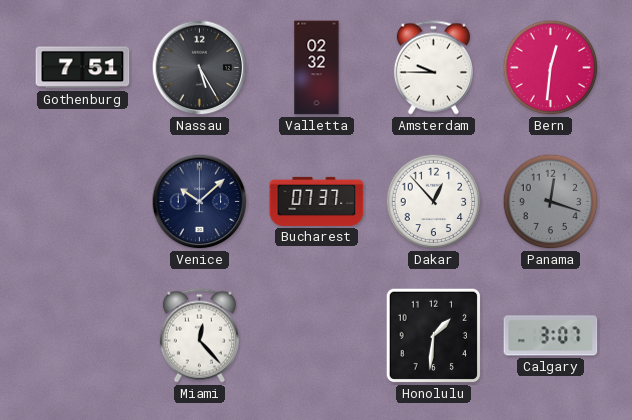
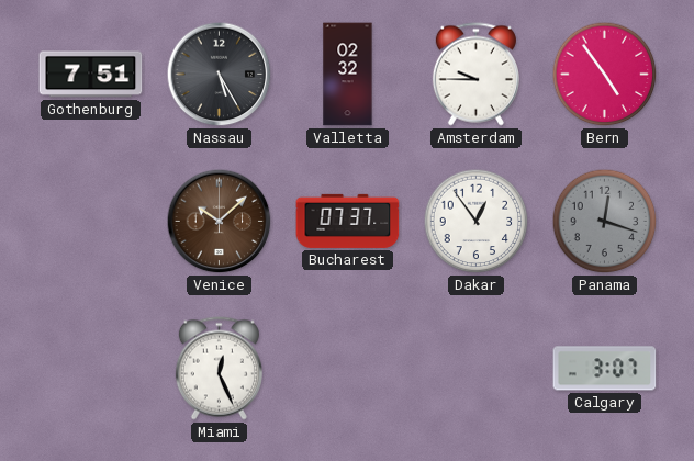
Bern: 12:31 -> 4:54 (605, 75)
Venice dial: navy -> brown (220, 222)
Dakar: 12:53 -> 12:54 (477, 222)
Miami: 12:23 -> 12:26 (219, 369)
Honolulu: 1:31 -> none (434, 336)
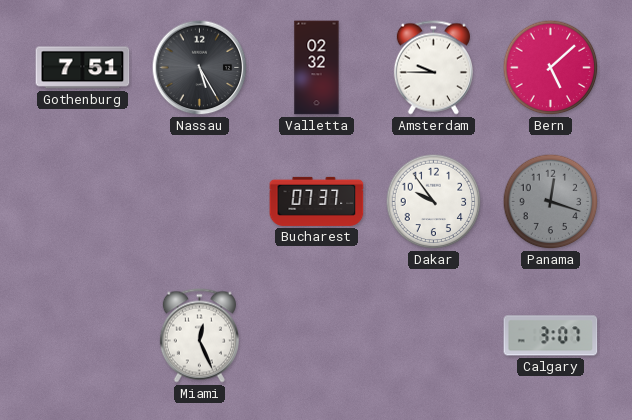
Bern: 4:54 -> 5:08 (551, 68)
Venice: 10:08 -> none (220, 222)
Dakar: 12:54 -> 9:54 (434, 202)
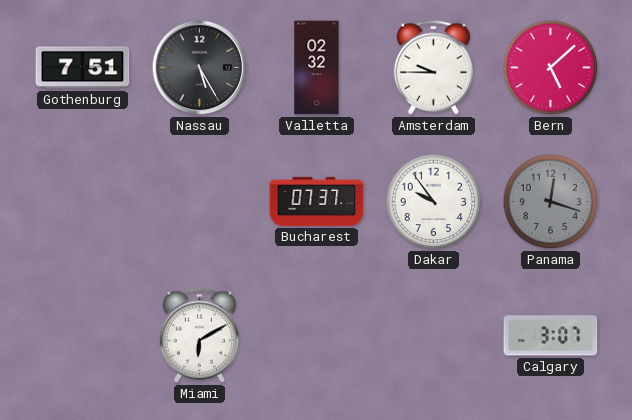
Miami: 12:26 -> 6:10 (199, 336)
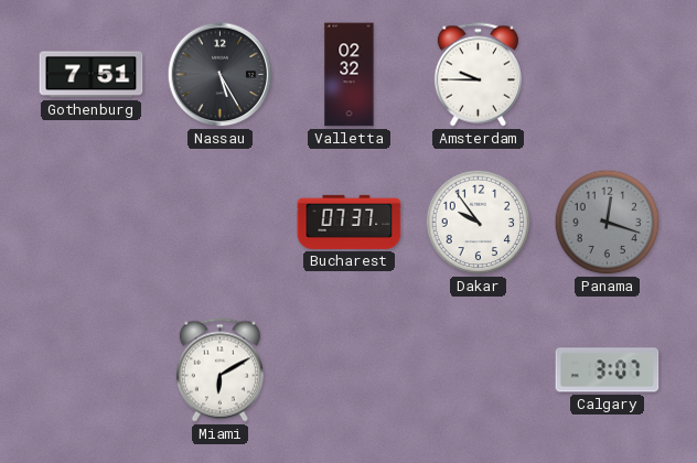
Bern: 5:08 -> none (551, 68)
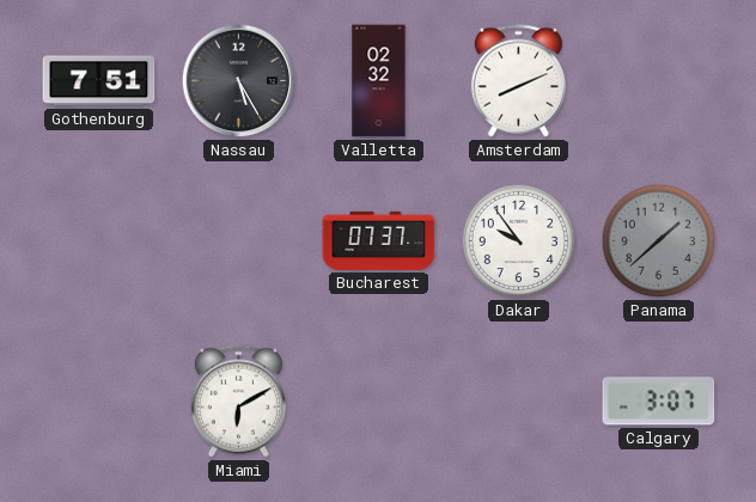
Amsterdam: 9:45 -> 8:11 (518, 81)
Panama: 12:18 -> 1:38 (659, 241)
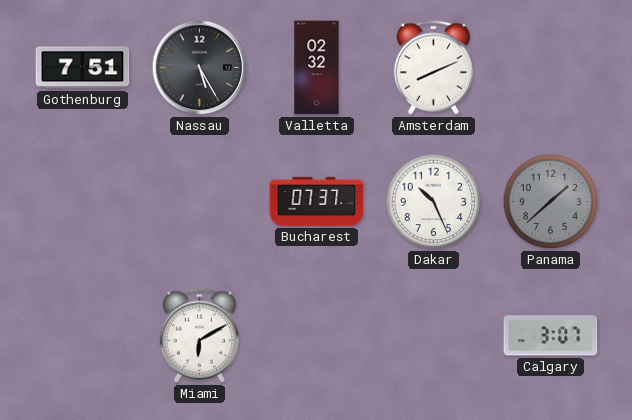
Dakar: 9:54 -> 10:26 (434, 202)
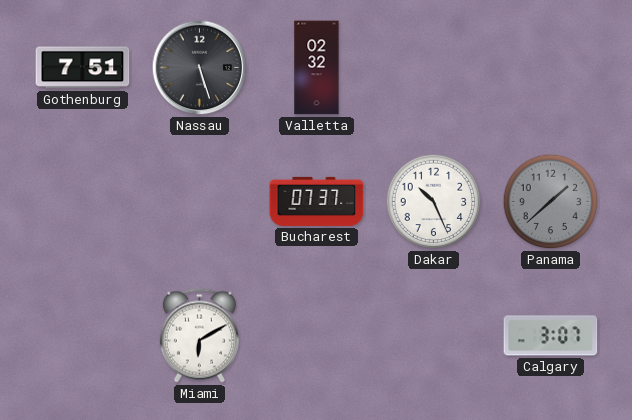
Nassau: 5:25 -> 5:27 (200, 68)
Amsterdam: 8:11 -> none (433, 68)
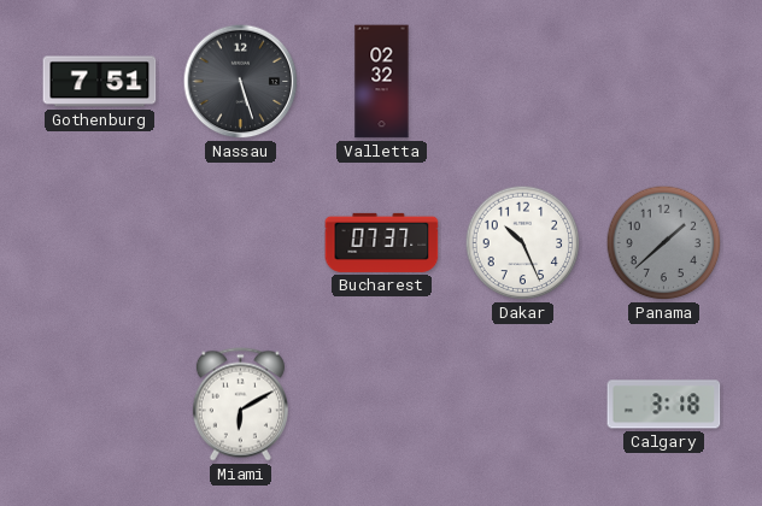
Calgary: 3:07 -> 3:18 (664, 405)
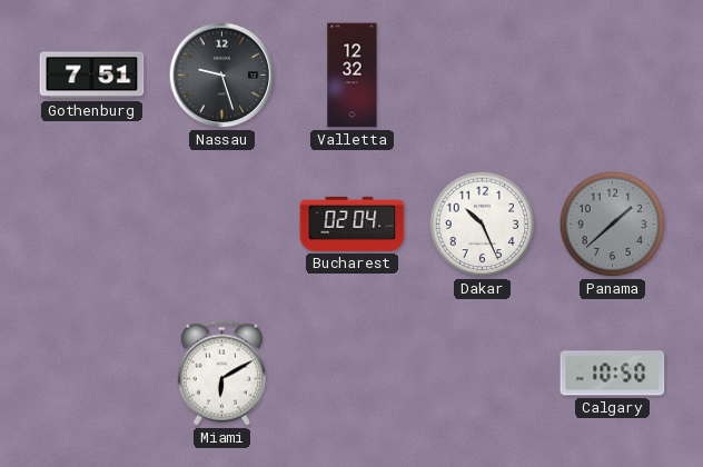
Nassau: 5:27 -> 9:27 (222, 76)
Valletta: 02:32 -> 12:32 (353, 76)
Bucharest: 07:37 -> 02:04 (353, 223)
Calgary: 3:18 -> 10:50 (613, 374)
